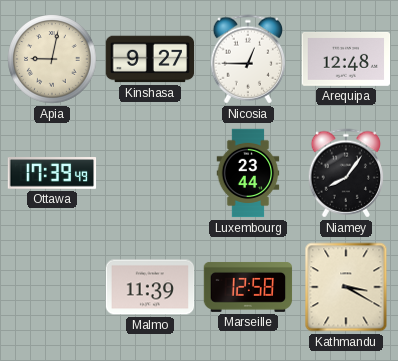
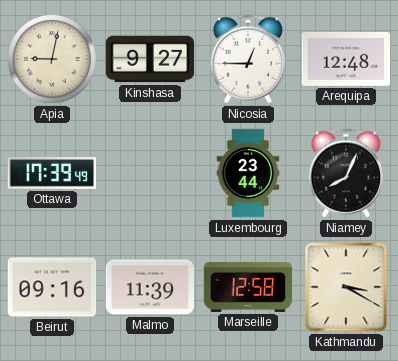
Niamey: 8:06 -> 8:04 (346, 173)
Beirut: none -> 09:16 (52, 287)
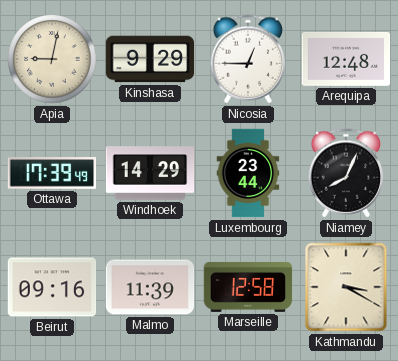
Kinshasa: 9:27 -> 9:29 (150, 59)
Windhoek: none -> 14:29 (150, 173)
